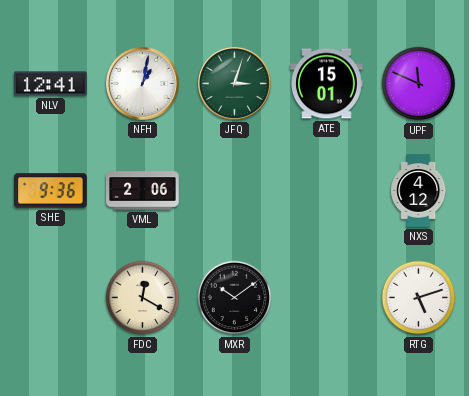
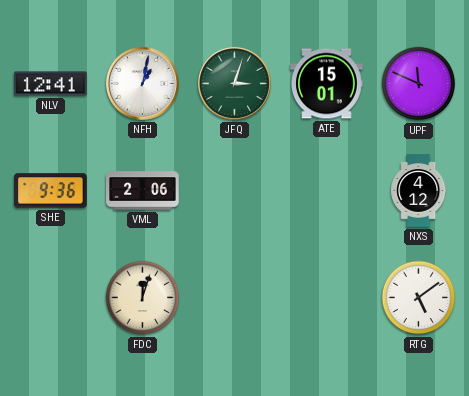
FDC: 12:20 -> 12:03 (143, 298)
MXR: 10:09 -> none (235, 298)
RTG: 5:12 -> 5:09 (419, 298)
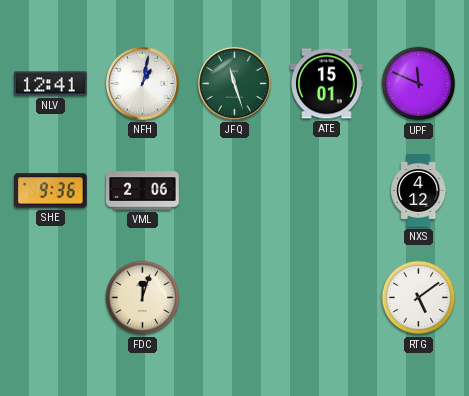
JFQ: 3:03 -> 11:27 (234, 83)
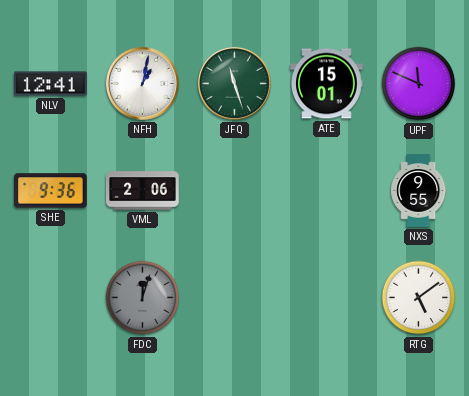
NXS: 4:12 -> 9:55 (419, 191)
FDC dial: cream -> grey (143, 298)
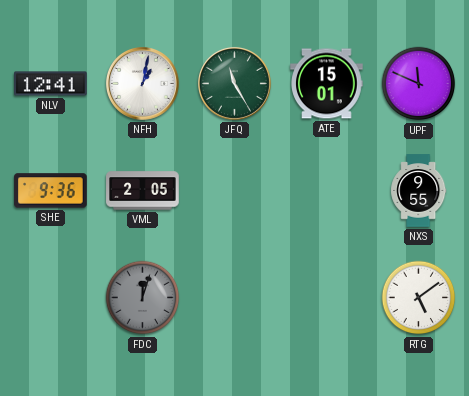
JFQ: 11:27 -> 11:25 (234, 83)
VML: 2:06 -> 2:05 (143, 191)
